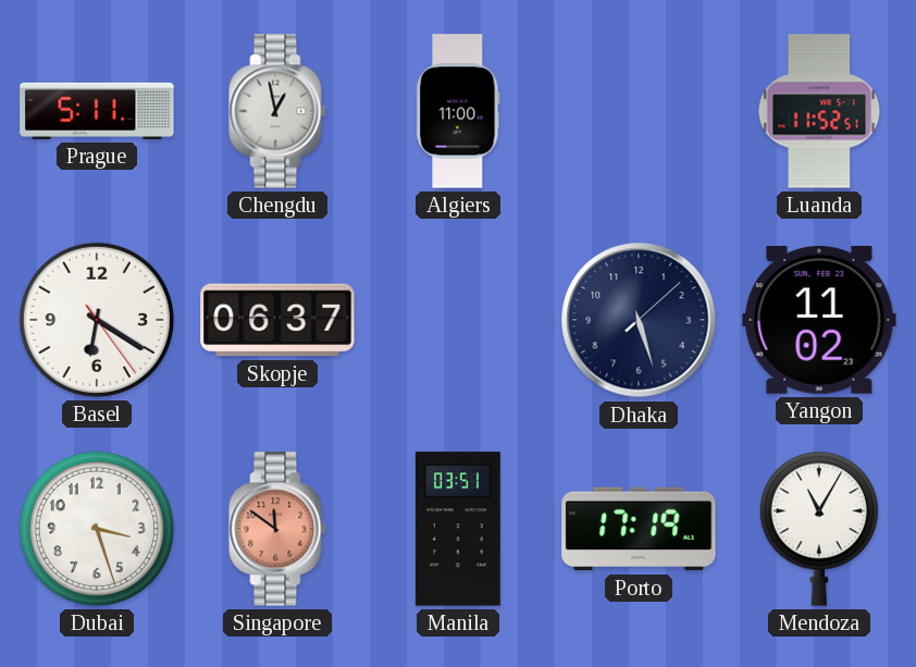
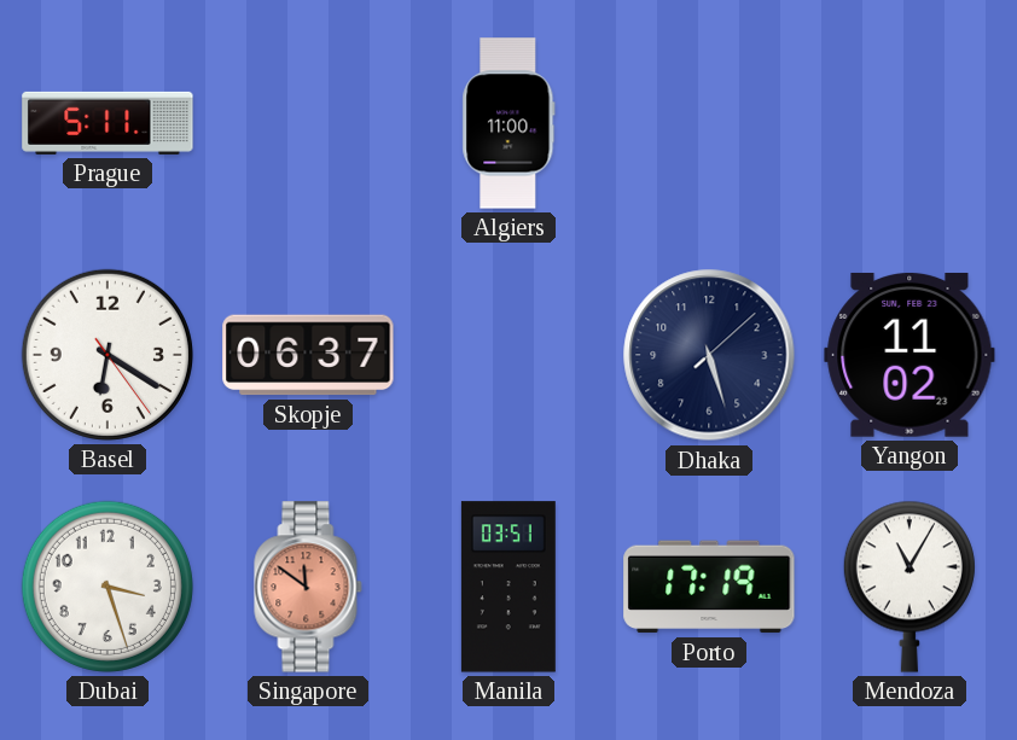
Chengdu: 12:58 -> none (277, 111)
Luanda: 11:52 -> none (819, 111)
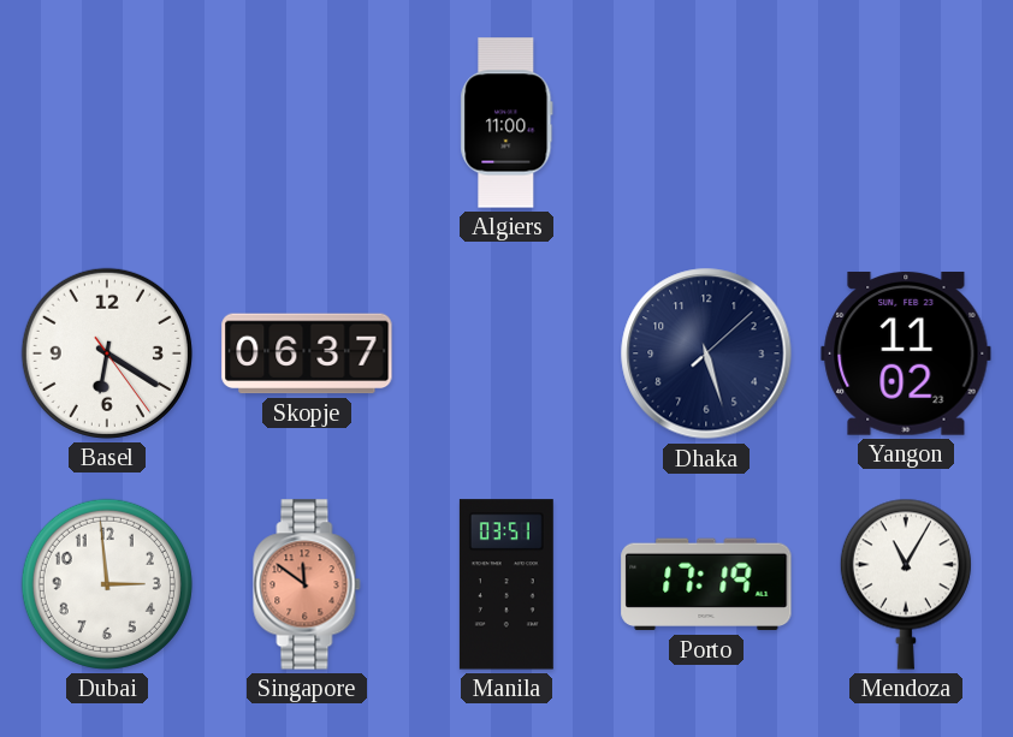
Prague: 5:11 -> none (107, 123)
Dubai: 3:27 -> 2:59 (107, 584)
